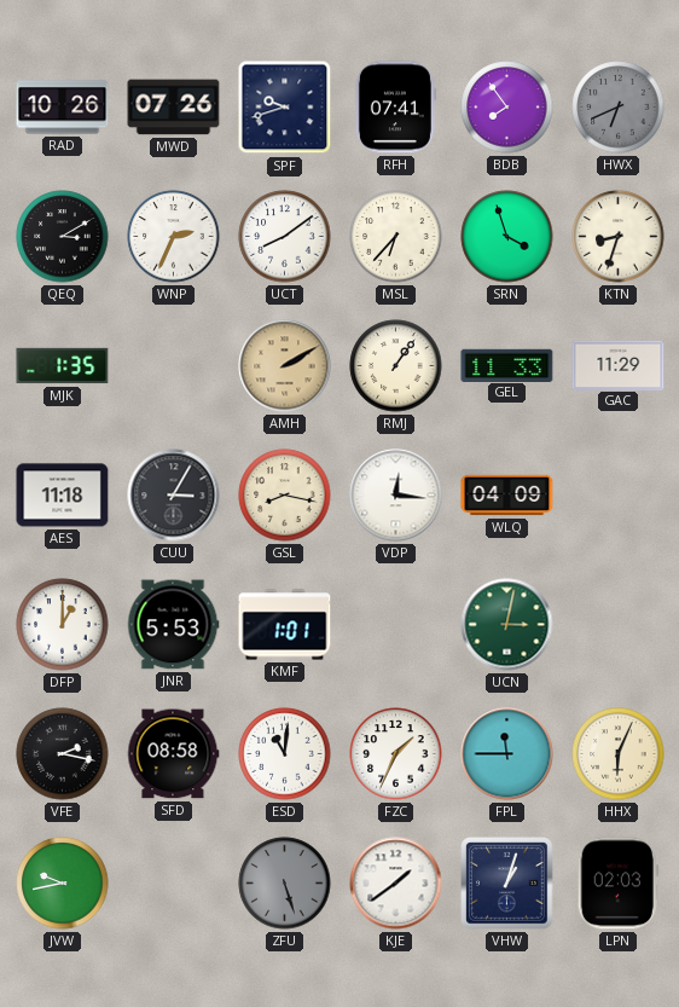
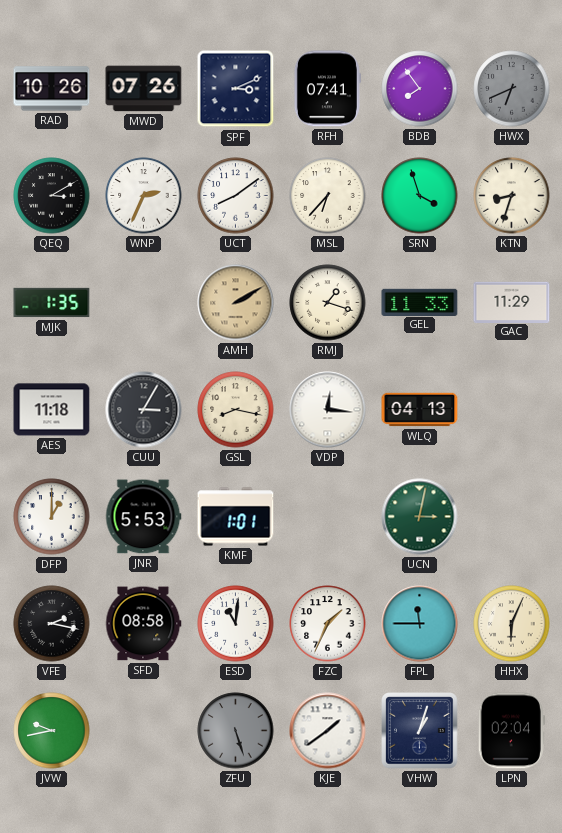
SPF: 9:42 -> 3:11 (236, 89)
RMJ: 1:06 -> 1:18 (328, 303)
WLQ: 04:09 -> 04:13 (420, 410)
LPN: 02:03 -> 02:04 (511, 731)
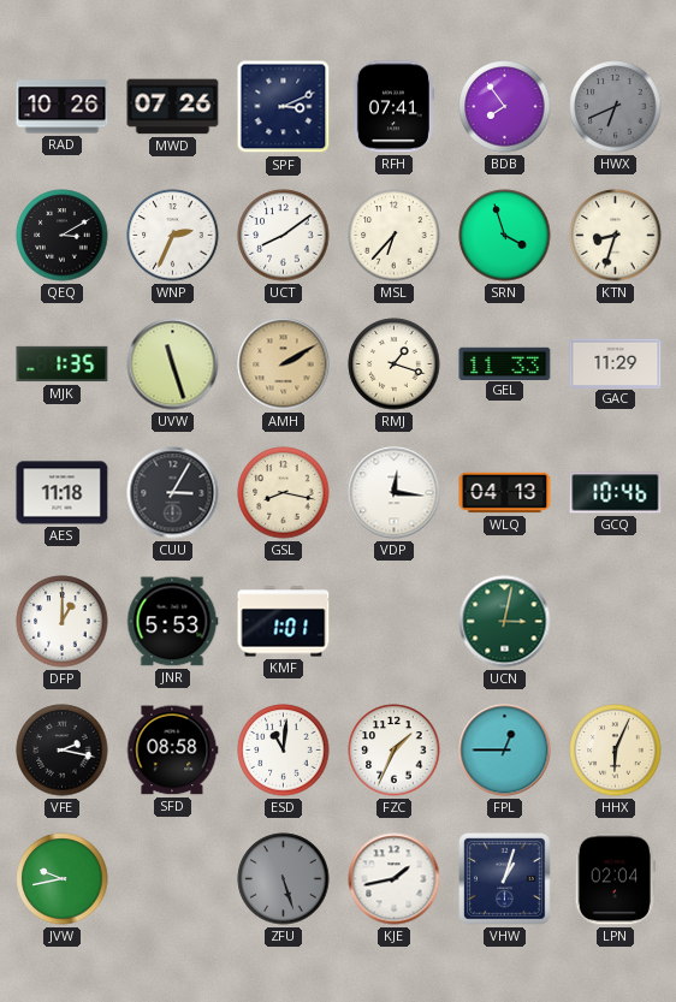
UVW: none -> 11:27 (173, 364)
GCQ: none -> 10:46 (616, 493)
FPL: 11:45 -> 12:45 (505, 751)
KJE: 1:39 -> 1:43 (395, 879)
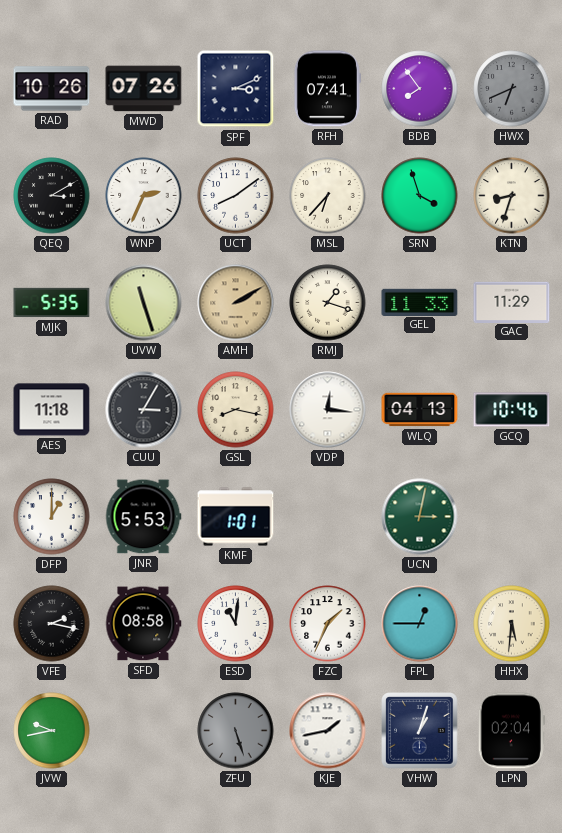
MJK: 1:35 -> 5:35 (52, 303)
HHX: 6:04 -> 5:31 (512, 624)
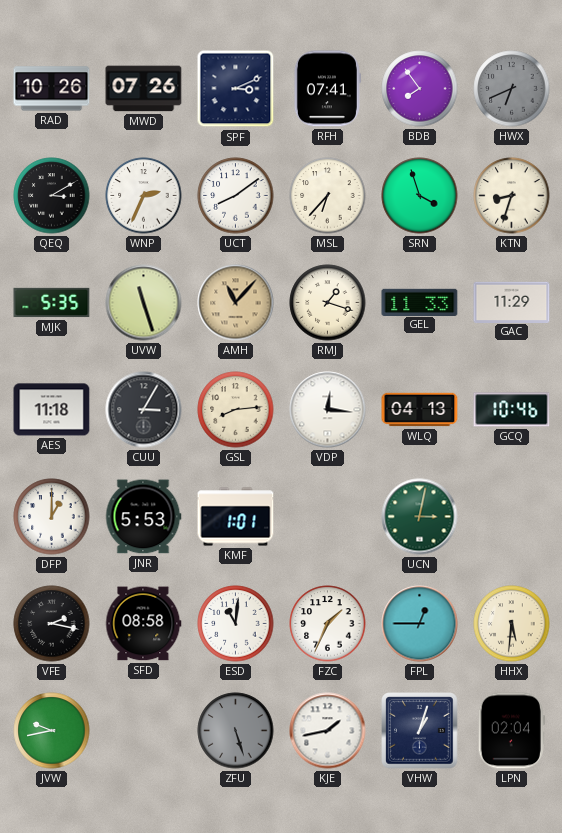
AMH: 2:10 -> 11:07 (236, 303)
GSL: 8:17 -> 8:14 (236, 410)
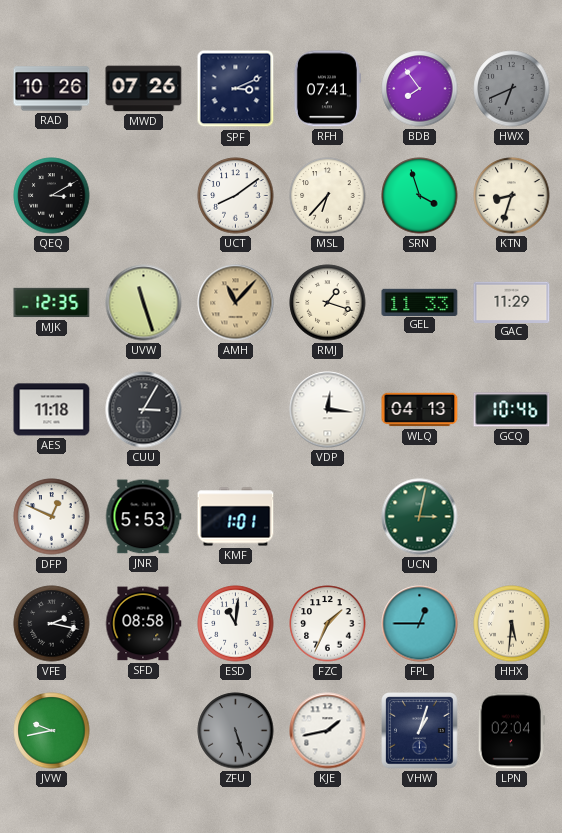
WNP: 2:34 -> none (144, 196)
MJK: 5:35 -> 12:35 (52, 303)
GSL: 8:14 -> none (236, 410)
DFP: 1:00 -> 12:49 (52, 517)
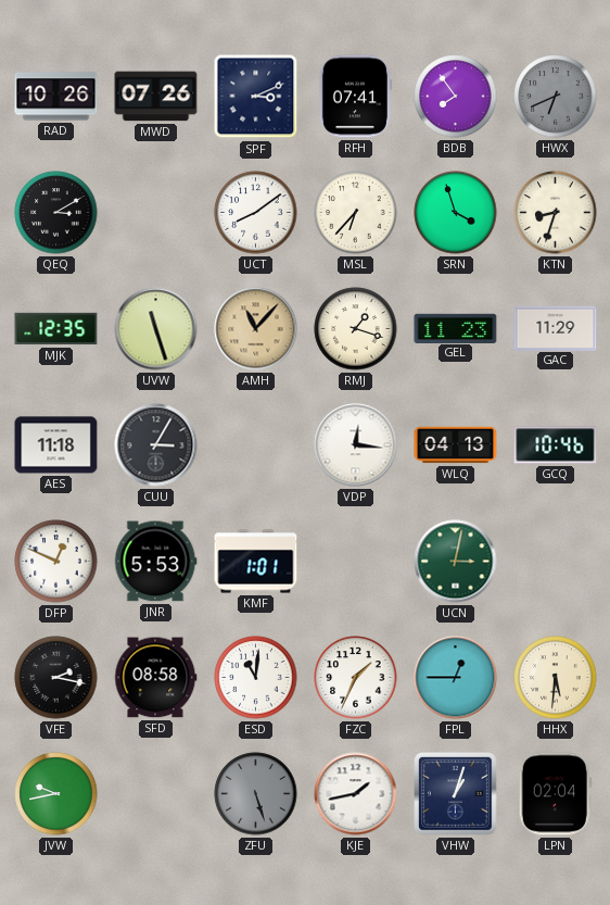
GEL: 11:33 -> 11:23 (456, 328)
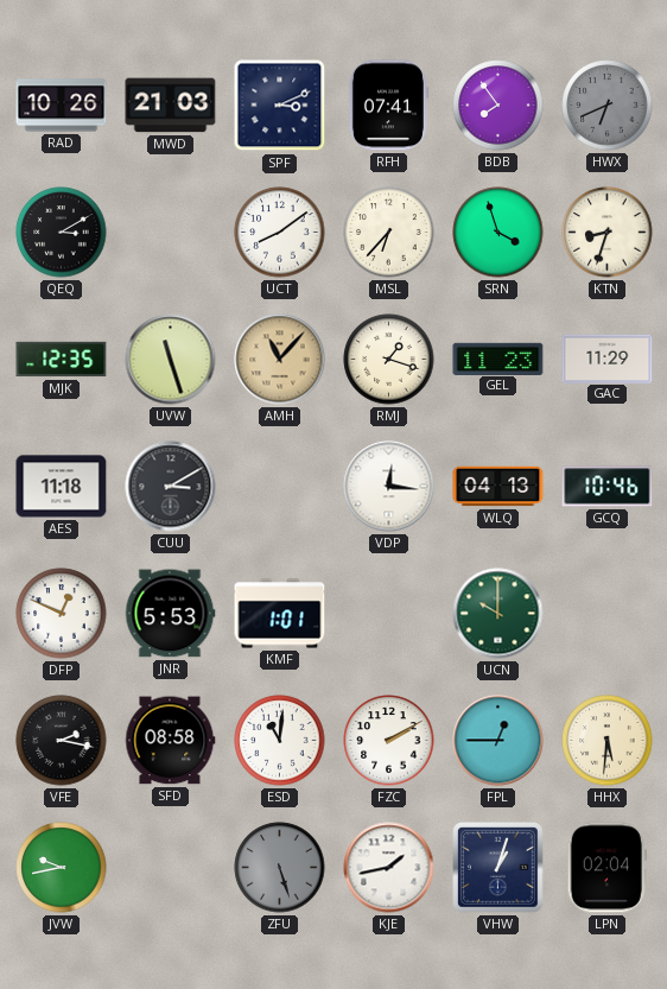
MWD: 07:26 -> 21:03 (171, 106)
CUU: 3:05 -> 3:10 (171, 487)
UCN: 3:02 -> 10:00 (498, 614)
FZC: 1:34 -> 2:10 (389, 741)
